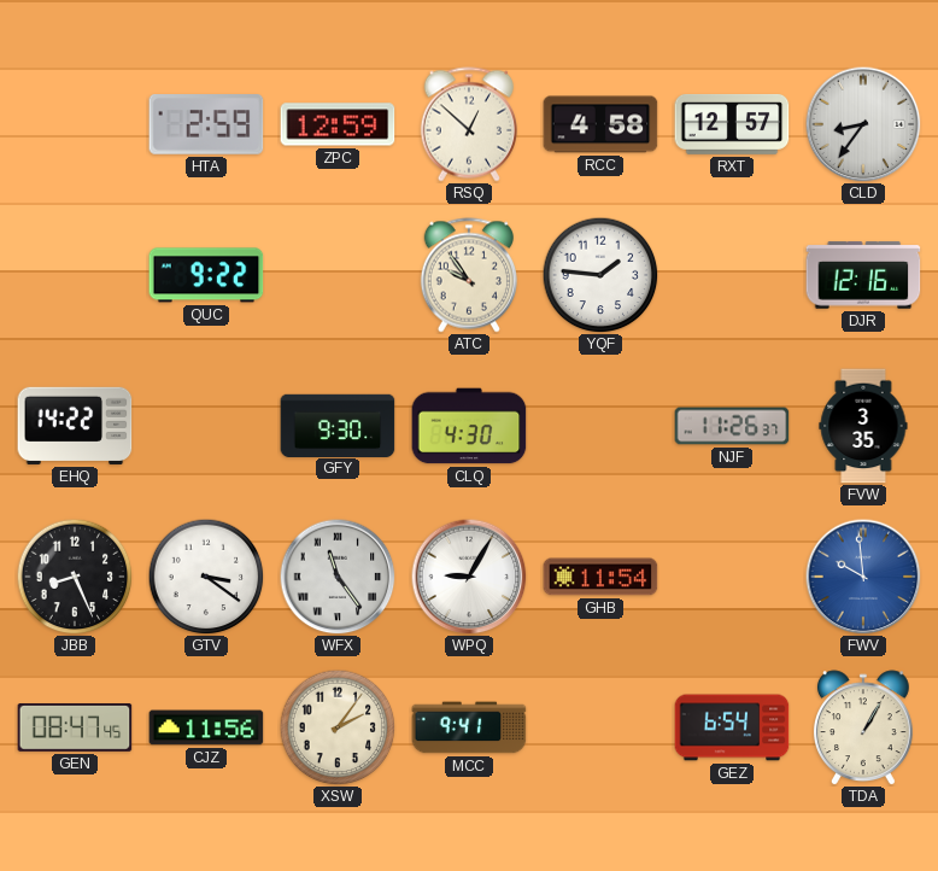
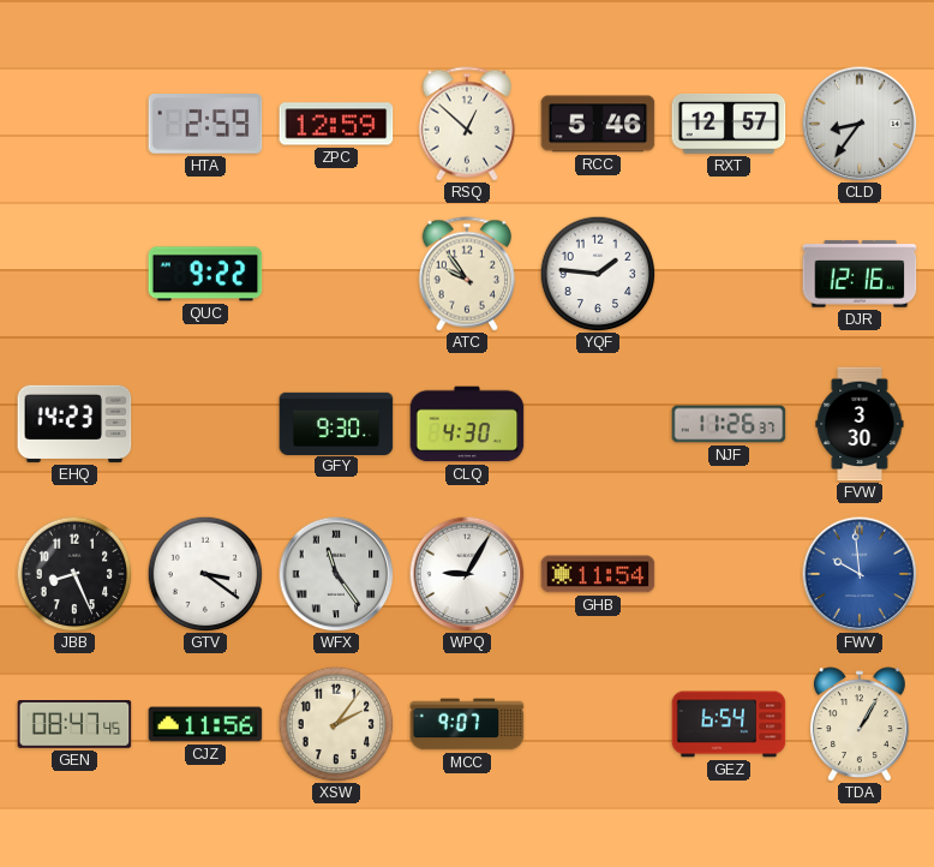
RCC: 4:58 -> 5:46 (598, 124)
EHQ: 14:22 -> 14:23 (74, 424)
FVW: 3:35 -> 3:30 (860, 424)
MCC: 9:41 -> 9:07 (467, 724)
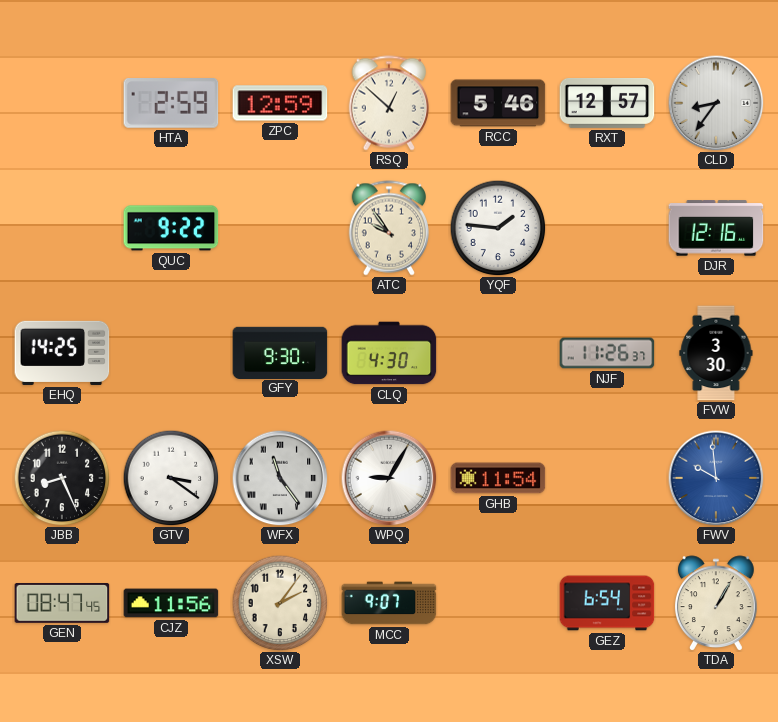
EHQ: 14:23 -> 14:25 (62, 353)
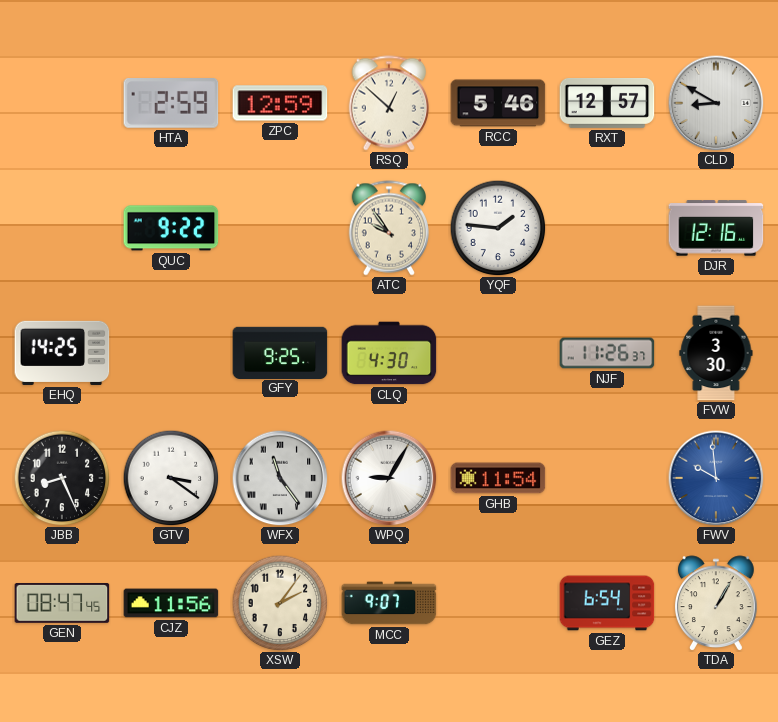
CLD: 8:36 -> 8:50 (716, 103)
GFY: 9:30 -> 9:25 (280, 352)
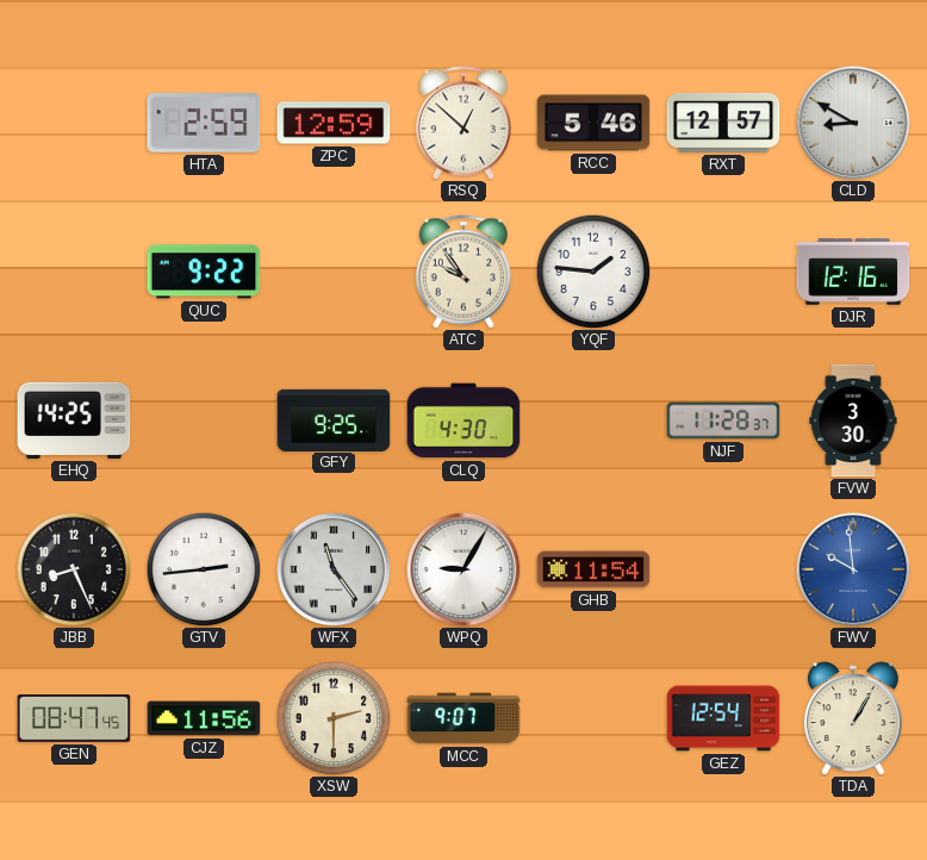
NJF: 11:26 -> 11:28 (723, 420)
GTV: 3:21 -> 2:44 (204, 569)
XSW: 2:06 -> 2:30 (334, 718)
GEZ: 6:54 -> 12:54 (723, 718)
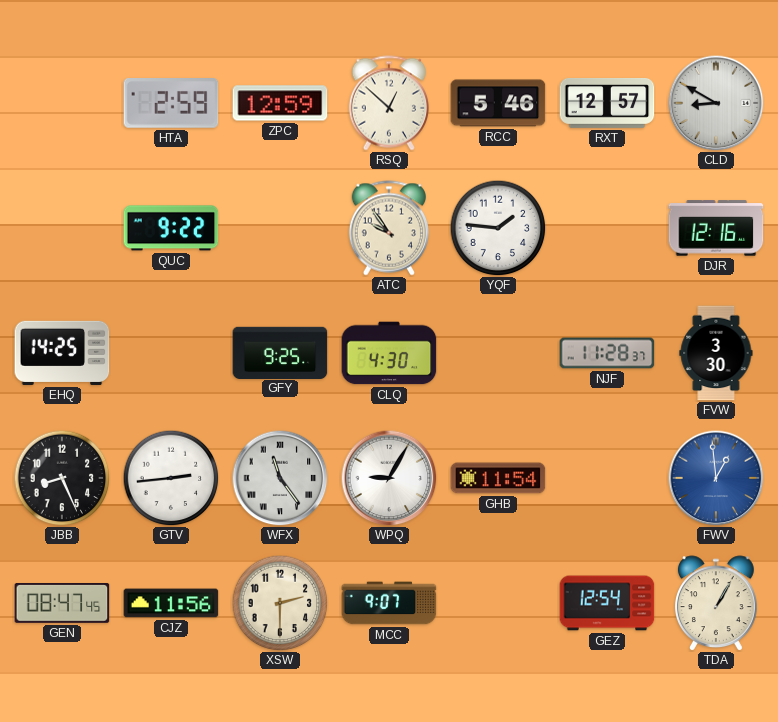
FWV: 9:59 -> 12:59 (716, 478)
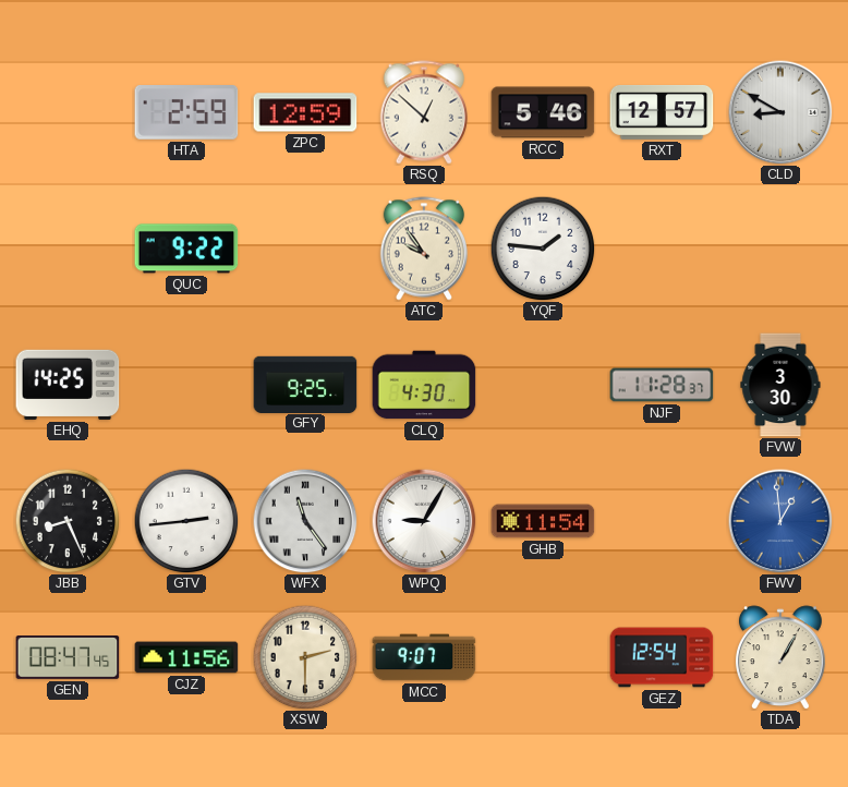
DJR: 12:16 -> none (716, 228)
